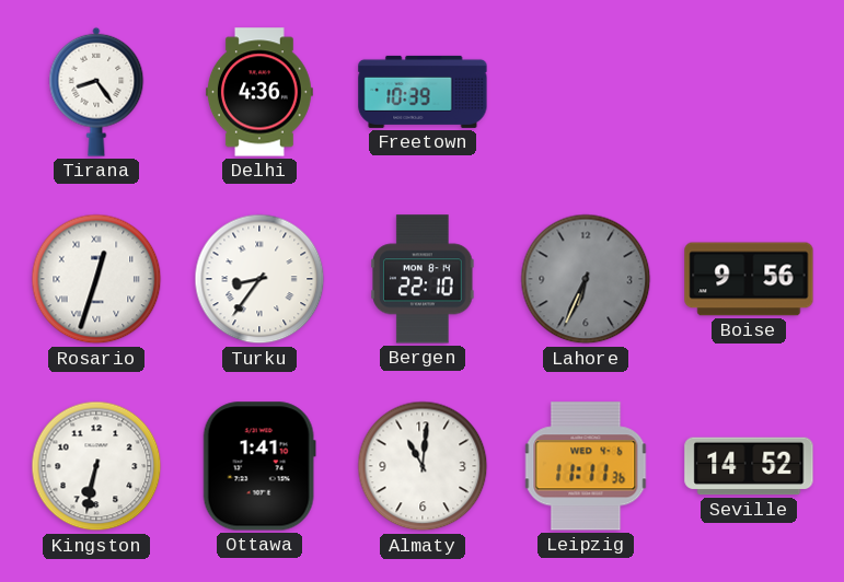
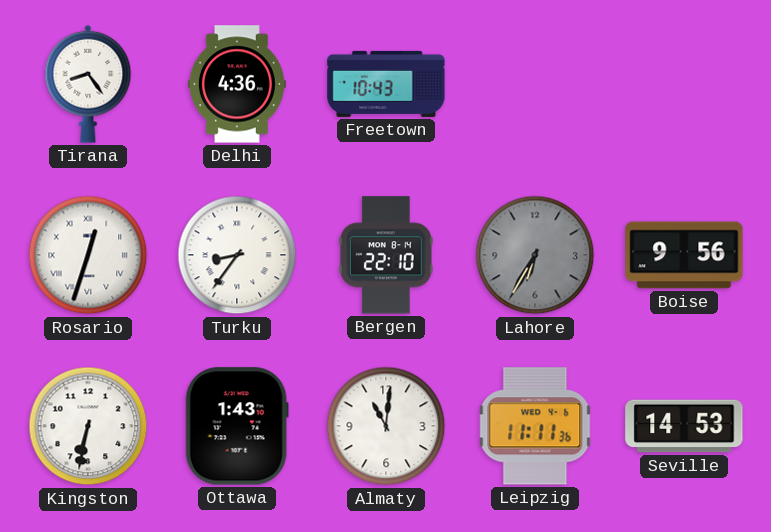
Freetown: 10:39 -> 10:43 (386, 84)
Lahore: 6:34 -> 6:35 (535, 255)
Ottawa: 1:41 -> 1:43 (237, 426)
Seville: 14:52 -> 14:53 (684, 426)
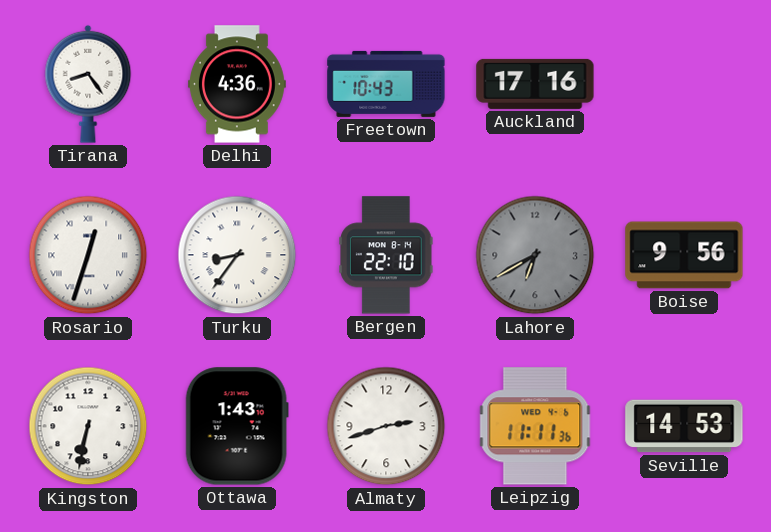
Auckland: none -> 17:16 (535, 84)
Lahore: 6:35 -> 6:40 (535, 255)
Almaty: 11:01 -> 2:42 (386, 426)
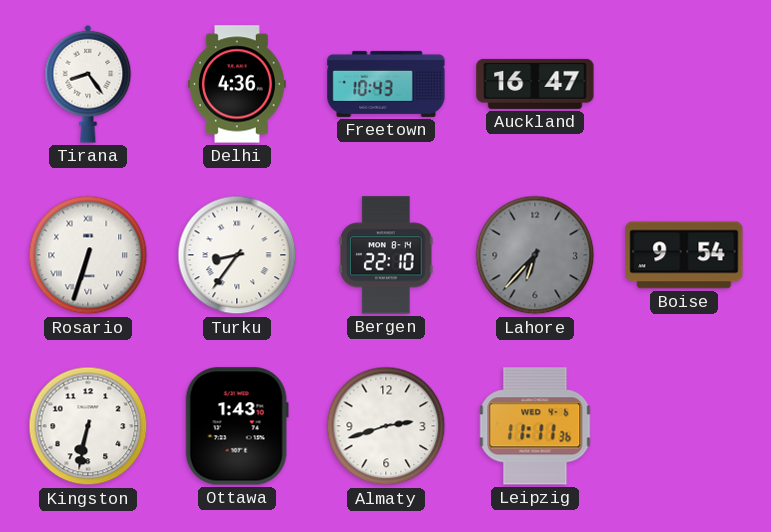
Auckland: 17:16 -> 16:47 (535, 84)
Rosario: 12:33 -> 6:33 (88, 255)
Lahore: 6:40 -> 6:37 (535, 255)
Boise: 9:56 -> 9:54 (684, 255)
Seville: 14:53 -> none (684, 426)
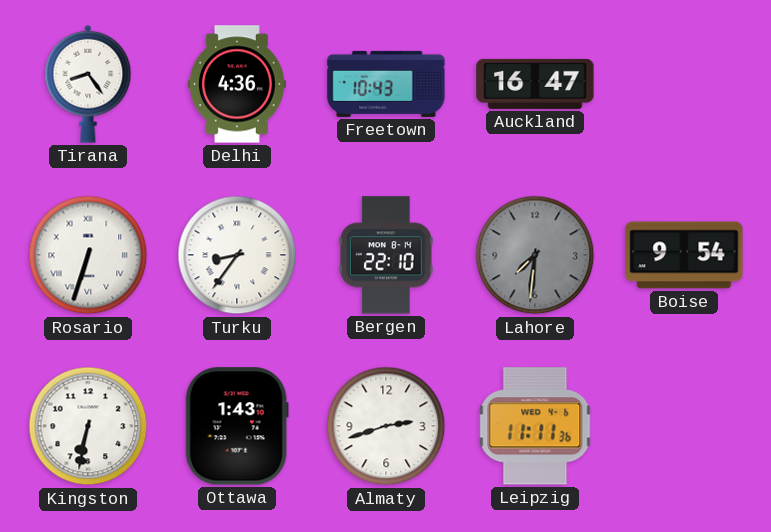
Lahore: 6:37 -> 7:31 (535, 255)
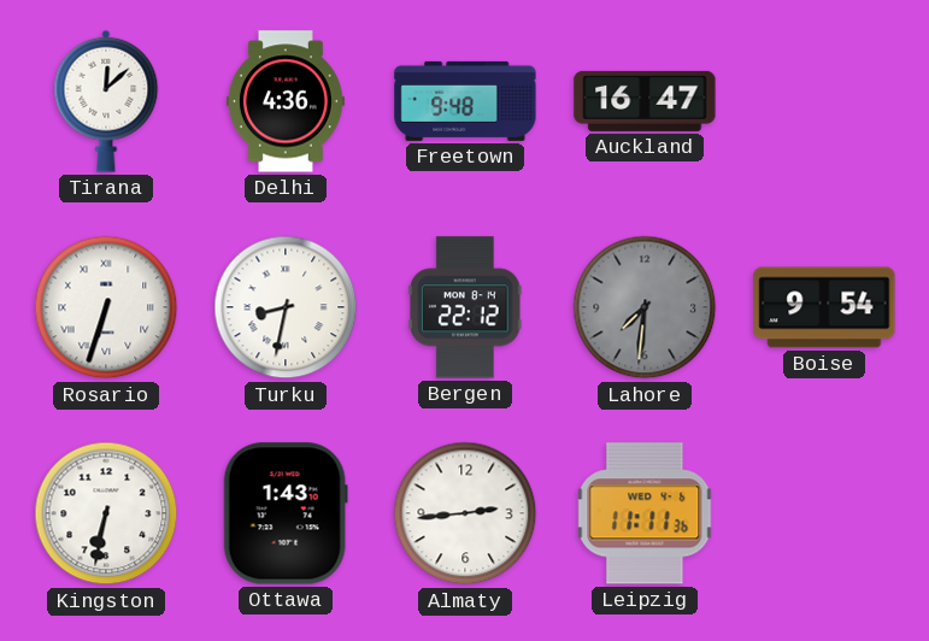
Tirana: 8:24 -> 12:08 (106, 101)
Freetown: 10:43 -> 9:48 (465, 101)
Turku: 8:36 -> 8:32 (286, 307)
Bergen: 22:10 -> 22:12 (465, 307)
Almaty: 2:42 -> 2:44 (465, 513)
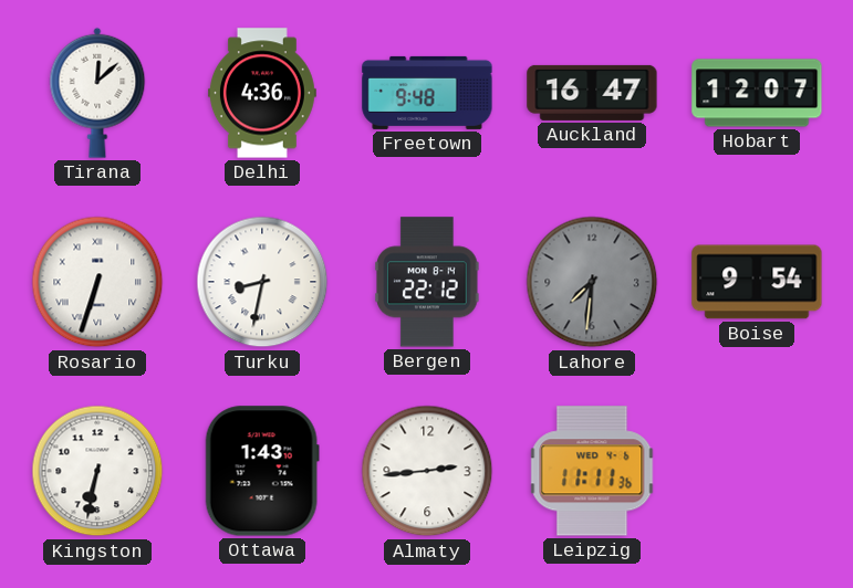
Hobart: none -> 12:07 (757, 93)
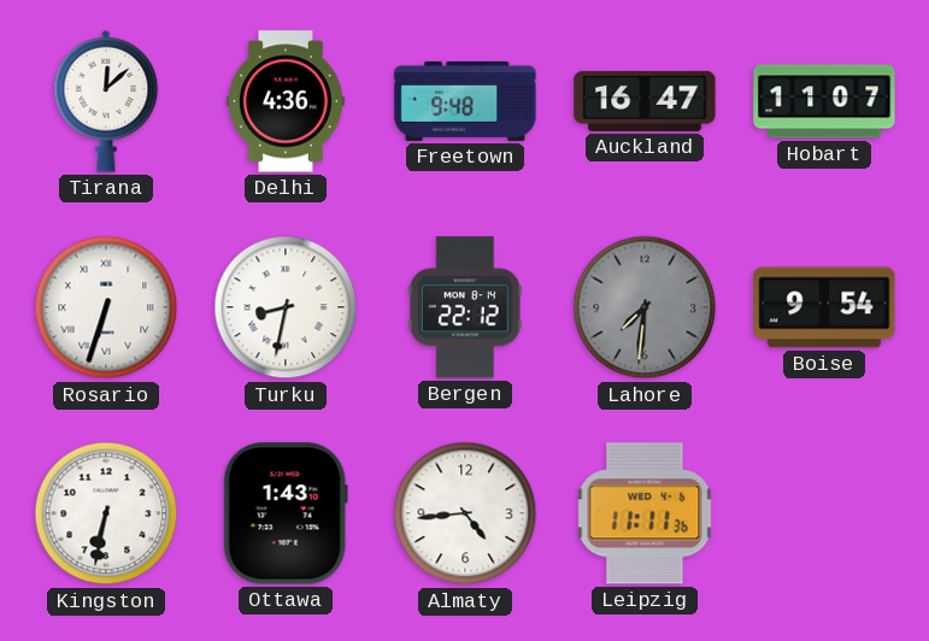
Hobart: 12:07 -> 11:07 (824, 101)
Almaty: 2:44 -> 4:44 (465, 513)
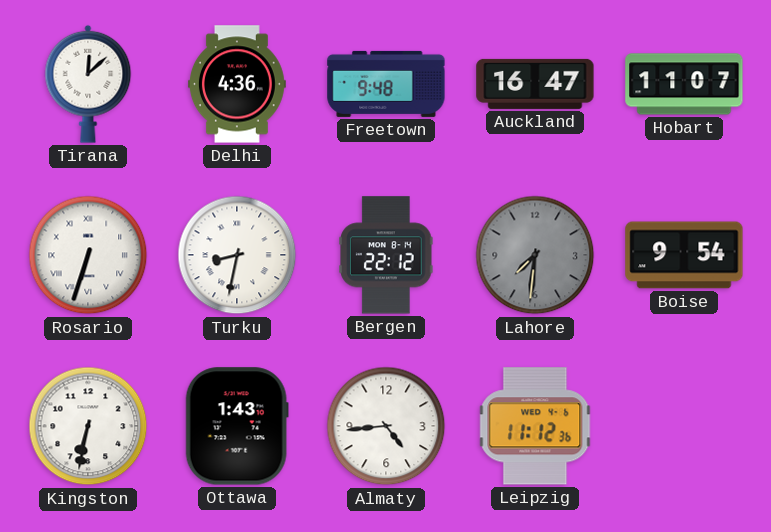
Leipzig: 11:11 -> 11:12 (535, 426)
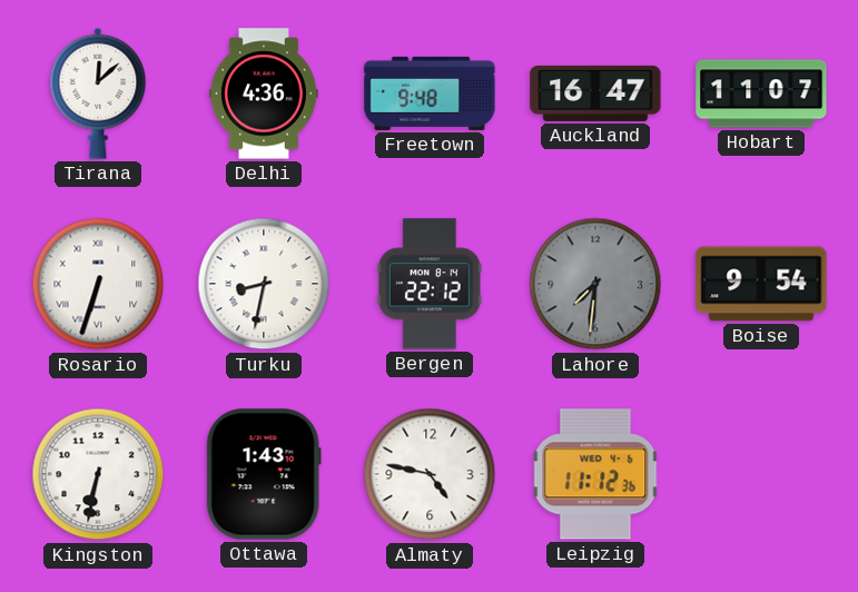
Almaty: 4:44 -> 4:47 (430, 474)
